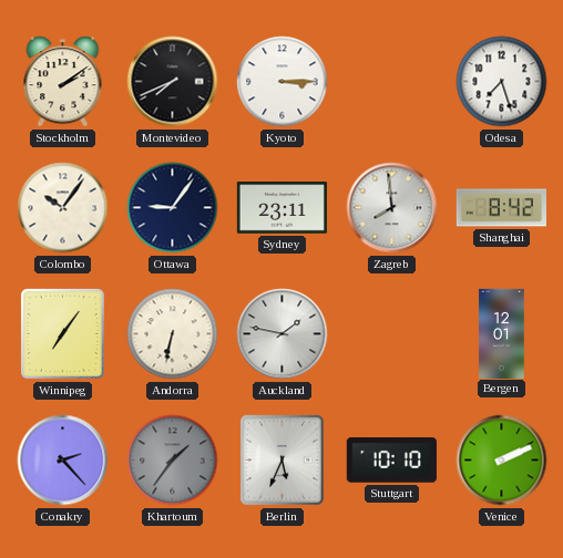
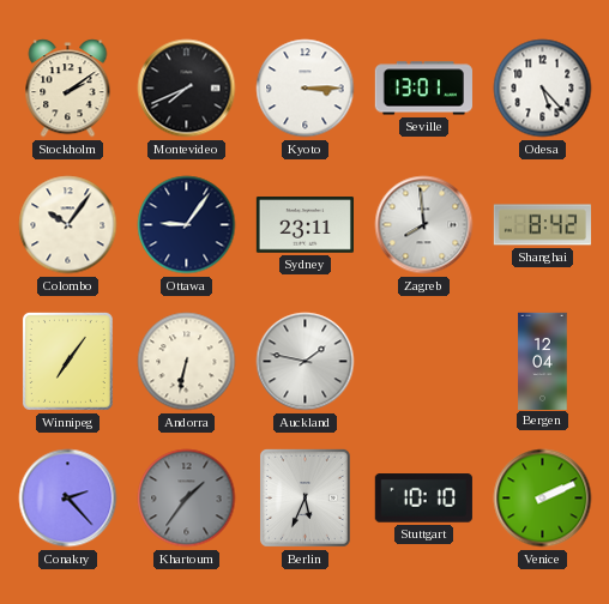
Seville: none -> 13:01 (423, 89)
Odesa: 7:27 -> 5:23 (543, 89)
Bergen: 12:01 -> 12:04 (543, 361)
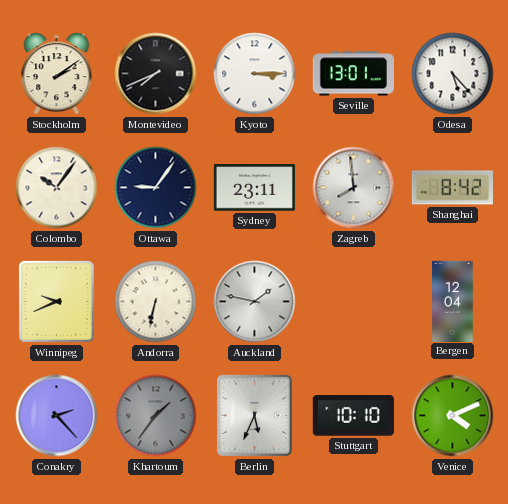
Winnipeg: 7:06 -> 9:41 (56, 301)
Venice: 2:11 -> 4:11 (453, 416)
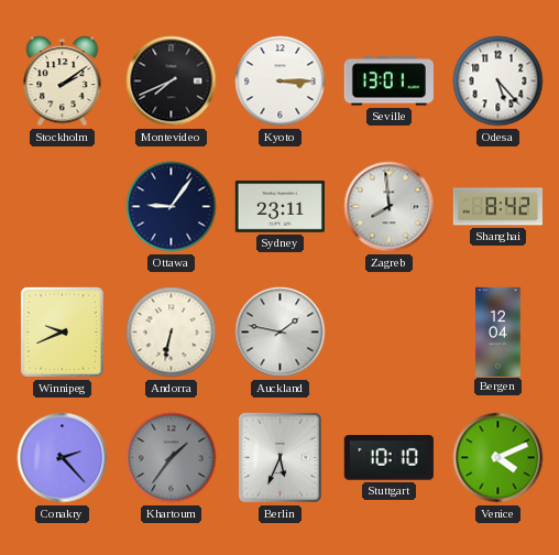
Colombo: 10:06 -> none (57, 188)
